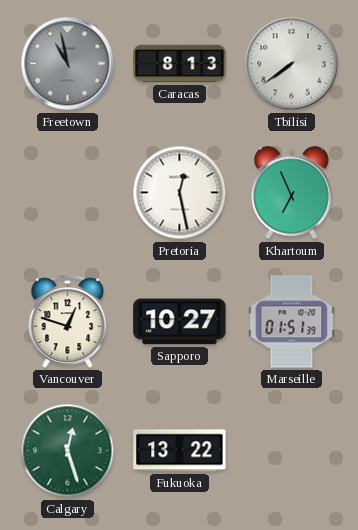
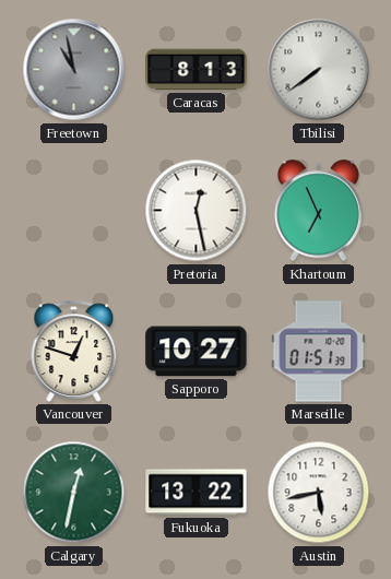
Calgary: 12:27 -> 12:32 (74, 493)
Austin: none -> 5:43 (319, 493)
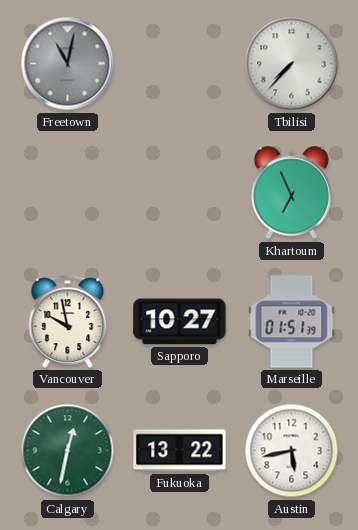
Freetown: 10:58 -> 11:02 (68, 64)
Caracas: 8:13 -> none (197, 70)
Tbilisi: 7:39 -> 7:37 (292, 64)
Pretoria: 12:28 -> none (197, 211)
Vancouver: 12:48 -> 9:58 (68, 321)
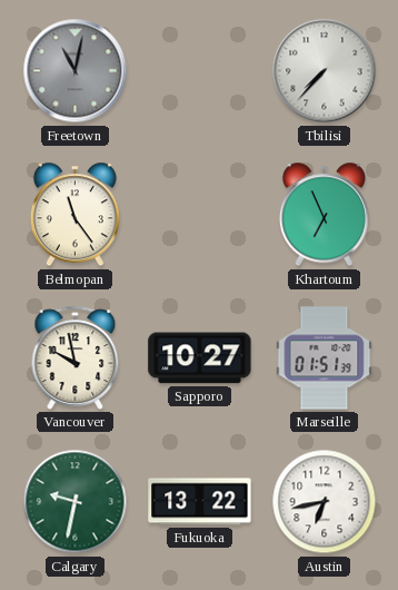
Belmopan: none -> 11:24 (74, 215)
Calgary: 12:32 -> 9:32 (76, 502)
Austin: 5:43 -> 6:43 (325, 502)
